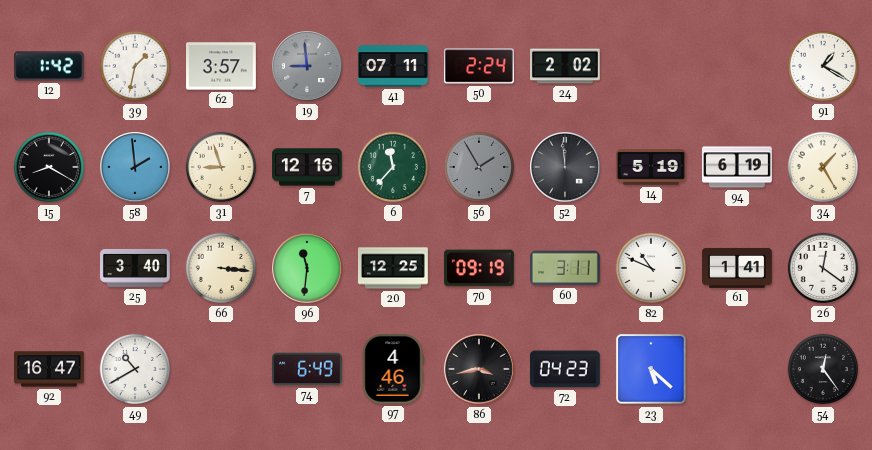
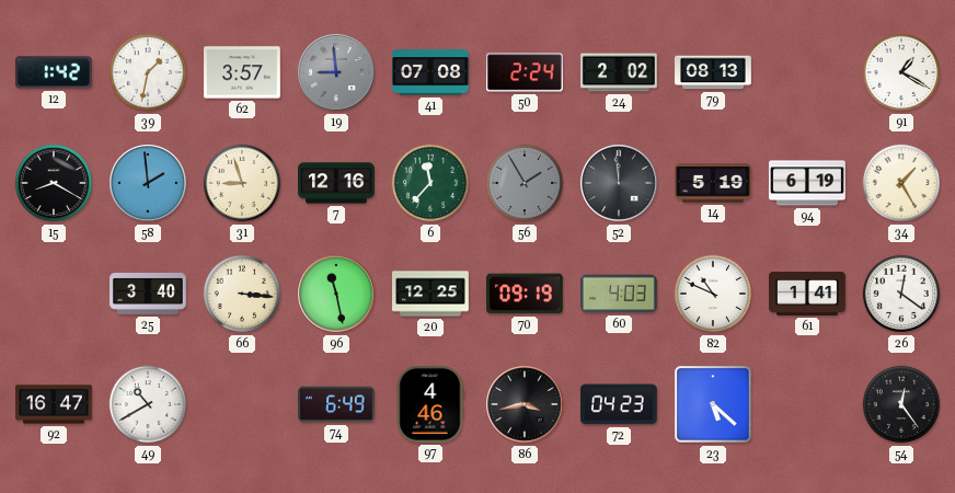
41: 07:11 -> 07:08 (430, 72)
79: none -> 08:13 (714, 72)
96: 11:31 -> 11:28 (336, 294)
60: 3:11 -> 4:03 (619, 294)
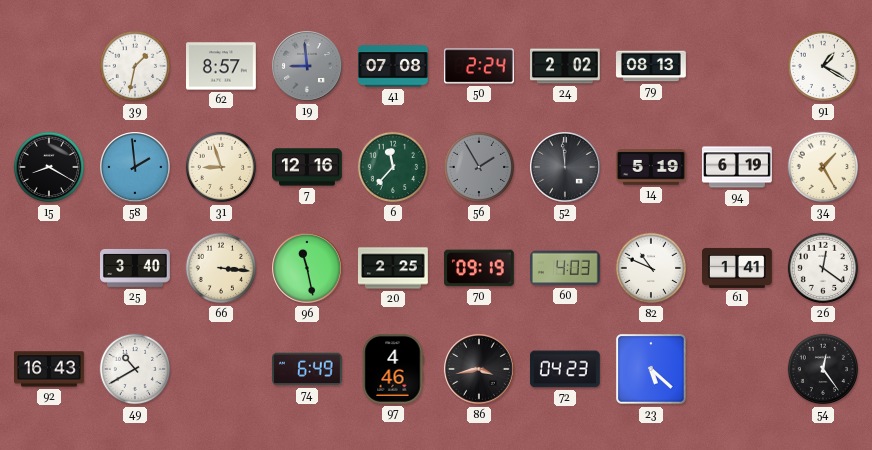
12: 1:42 -> none (54, 72)
62: 3:57 -> 8:57 (222, 66)
20: 12:25 -> 2:25 (394, 268)
92: 16:47 -> 16:43 (50, 369)
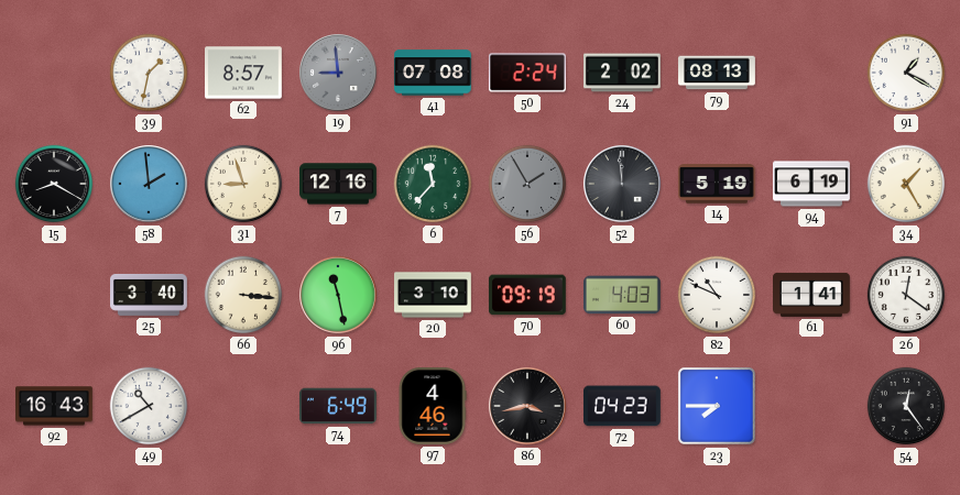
20: 2:25 -> 3:10 (434, 295)
23: 5:22 -> 7:45 (717, 406)
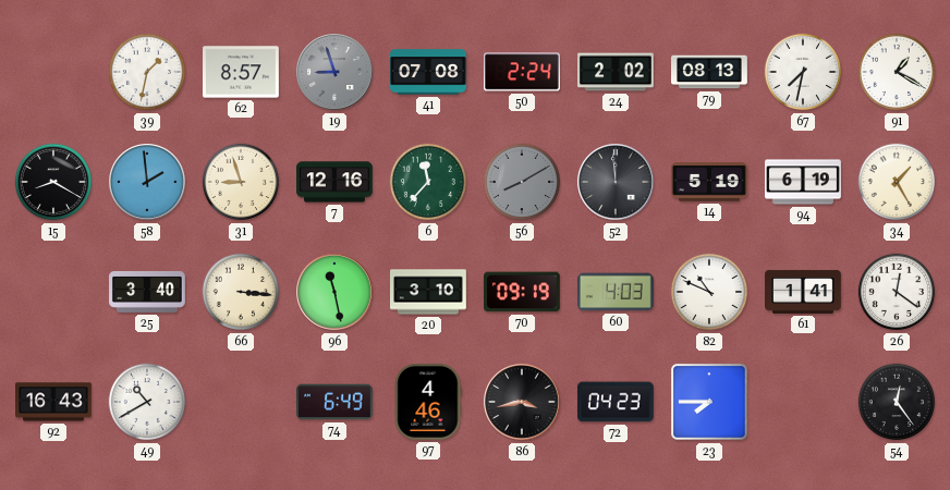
19: 8:59 -> 8:57 (334, 72)
67: none -> 7:32 (803, 72)
56: 1:55 -> 8:10 (522, 182)
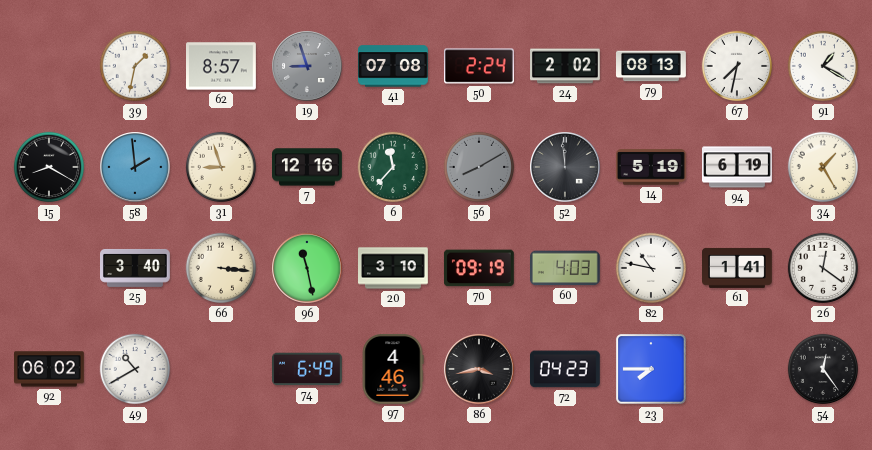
82: 10:49 -> 10:47 (651, 268)
92: 16:43 -> 06:02 (50, 369)
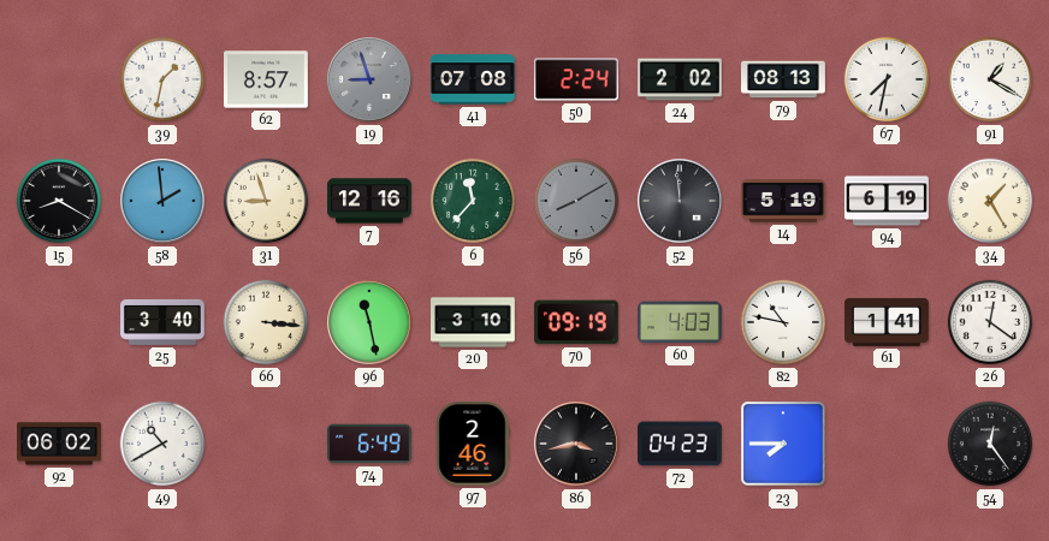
97: 4:46 -> 2:46 (473, 444)
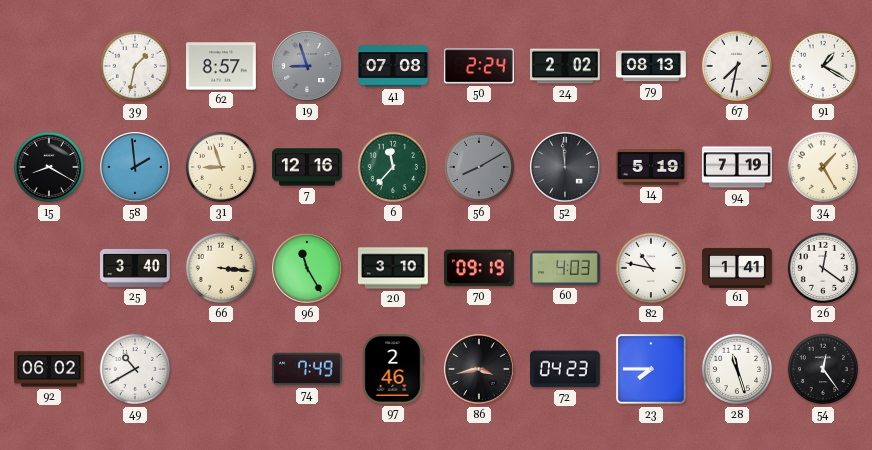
94: 6:19 -> 7:19 (738, 167)
96: 11:28 -> 11:25 (307, 268)
74: 6:49 -> 7:49 (307, 369)
28: none -> 11:27 (737, 369)
